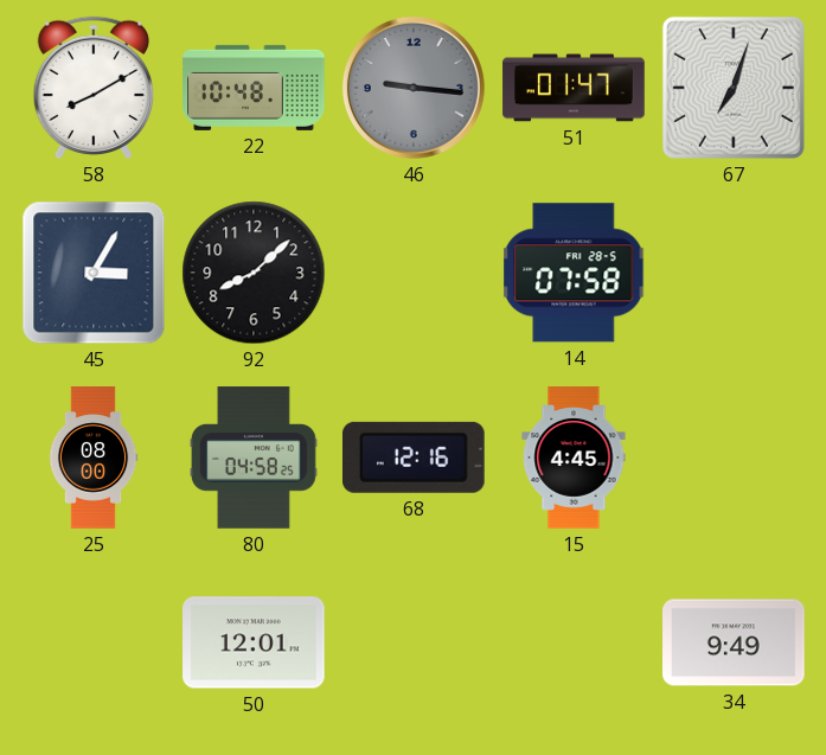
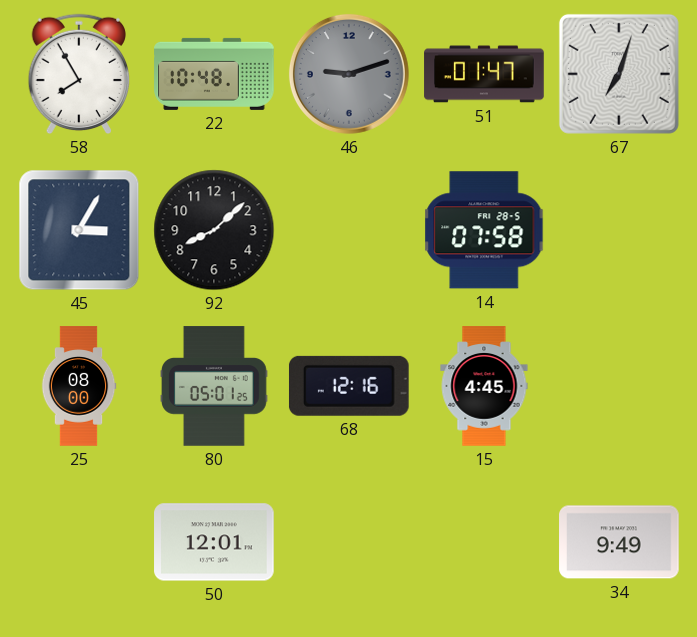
58: 8:10 -> 7:55 (78, 74)
46: 9:16 -> 9:12 (349, 74)
80: 04:58 -> 05:01 (215, 386)
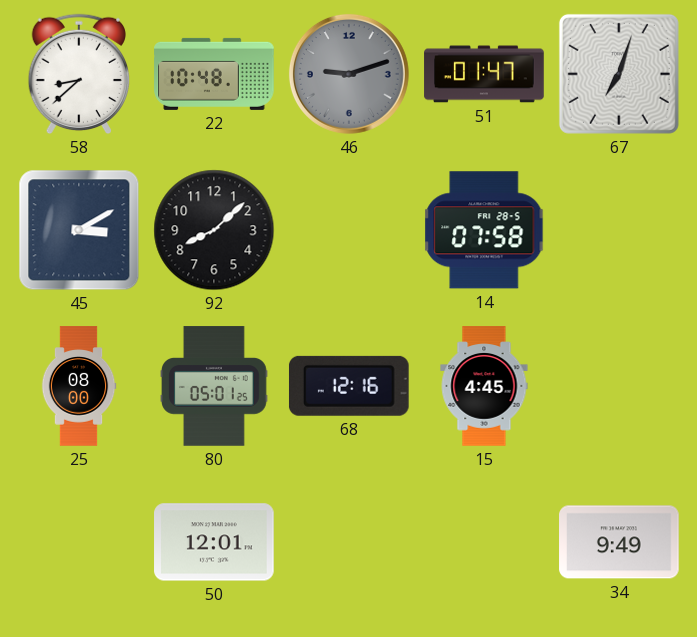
58: 7:55 -> 8:38 (78, 74)
45: 3:05 -> 3:10 (79, 230)
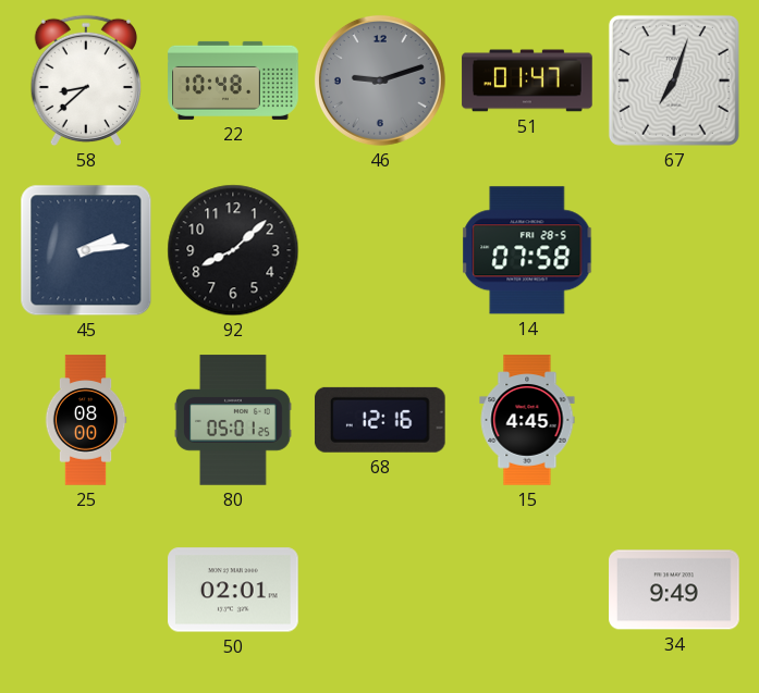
45: 3:10 -> 2:14 (86, 250)
50: 12:01 -> 02:01 (233, 590)
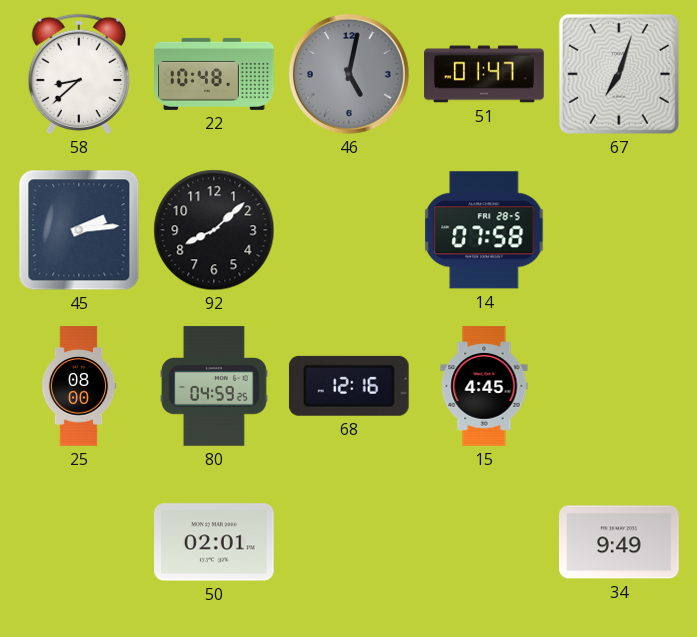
46: 9:12 -> 5:02 (349, 74)
80: 05:01 -> 04:59 (215, 386)
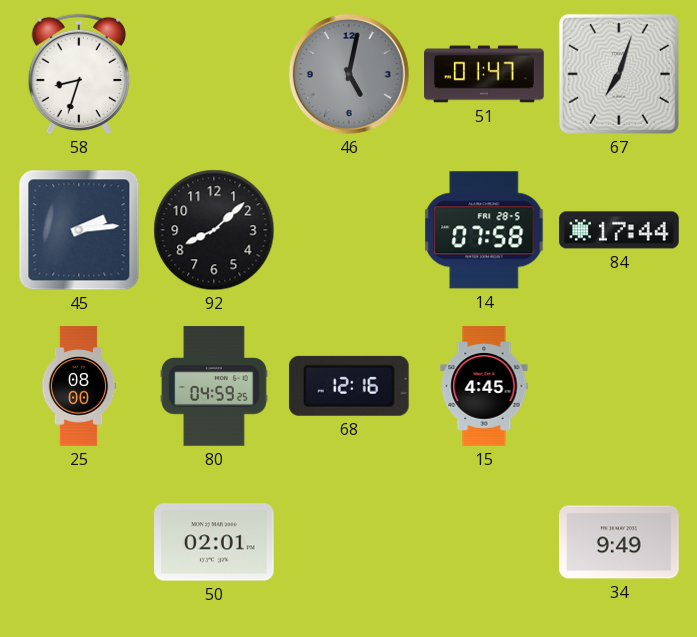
58: 8:38 -> 8:33 (78, 74)
22: 10:48 -> none (214, 74)
84: none -> 17:44 (619, 230)
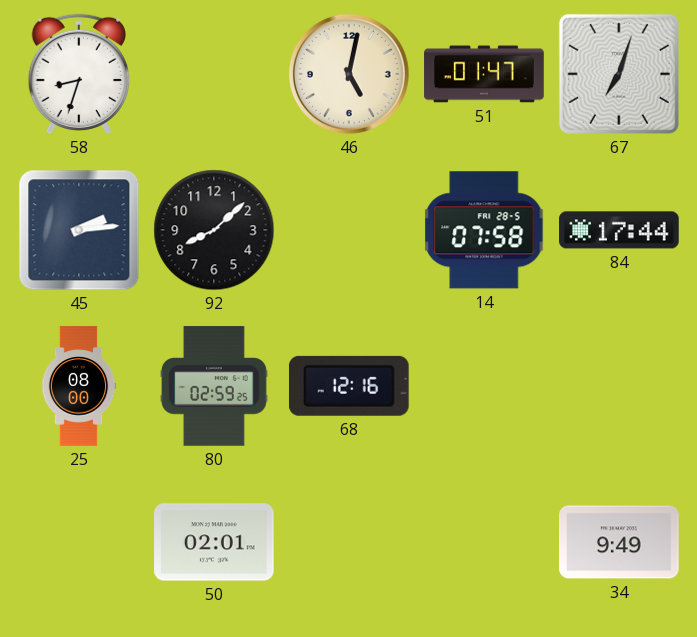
46 dial: grey -> cream (349, 74)
80: 04:59 -> 02:59 (215, 386)
15: 4:45 -> none (484, 386)
